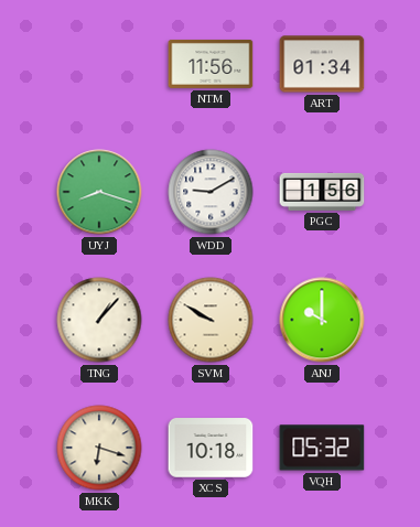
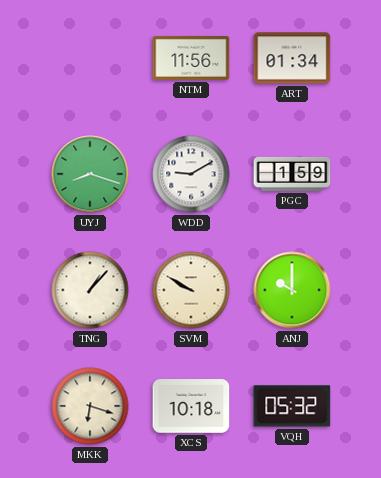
PGC: 1:56 -> 1:59 (292, 174)
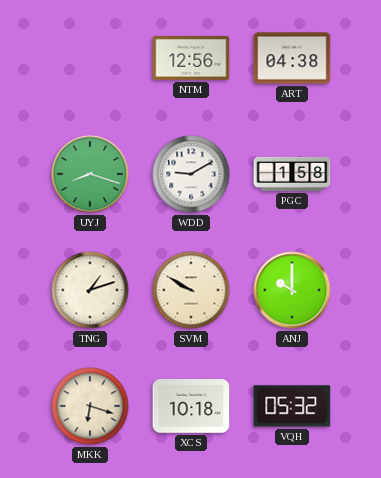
NTM: 11:56 -> 12:56 (191, 58)
ART: 01:34 -> 04:38 (292, 58)
PGC: 1:59 -> 1:58 (292, 174)
TNG: 1:07 -> 1:12 (90, 290)
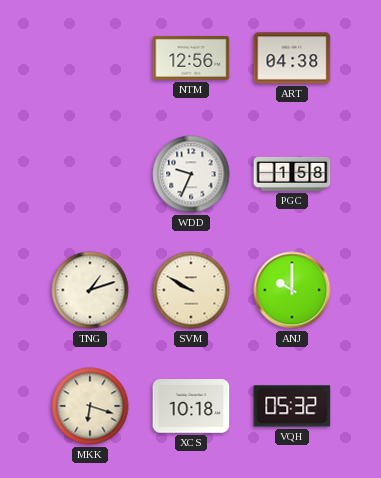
UYJ: 8:18 -> none (90, 174)
WDD: 9:10 -> 9:34 (191, 174)
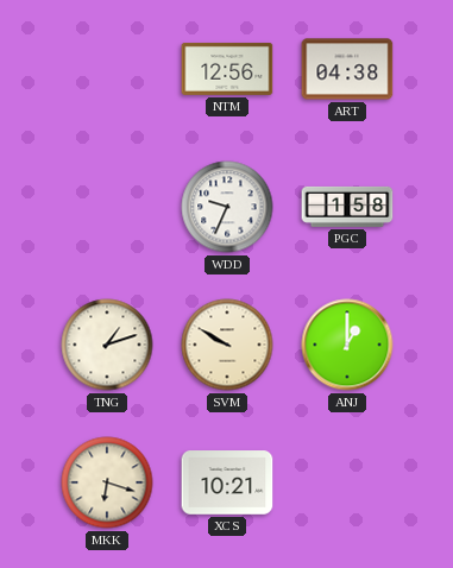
ANJ: 10:00 -> 1:00 (347, 345)
XCS: 10:18 -> 10:21 (227, 482)
VQH: 05:32 -> none (292, 406)
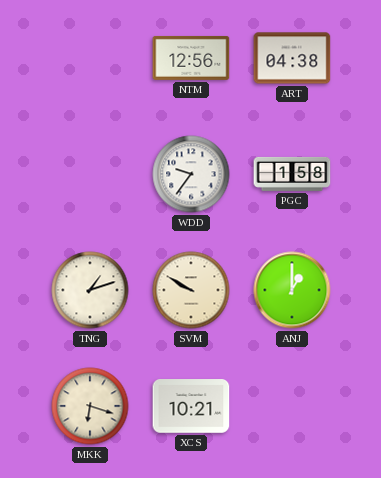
WDD: 9:34 -> 9:36 (191, 174)
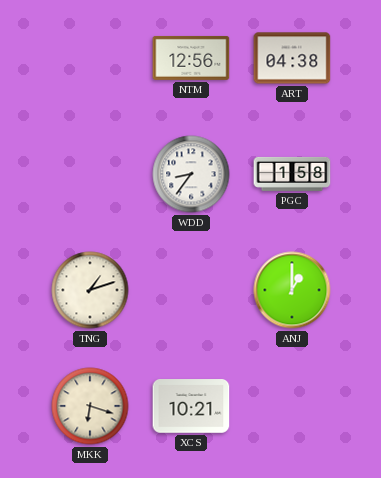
WDD: 9:36 -> 8:36 (191, 174)
SVM: 9:50 -> none (191, 290)
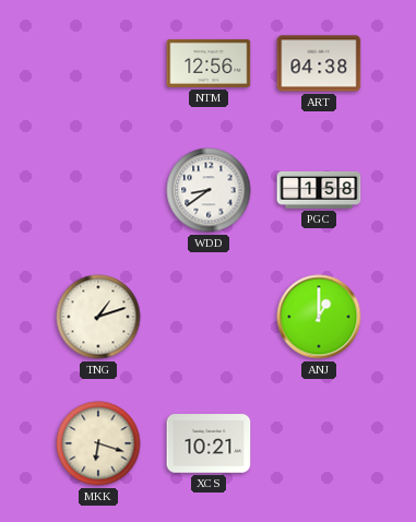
WDD: 8:36 -> 8:39 (209, 190)
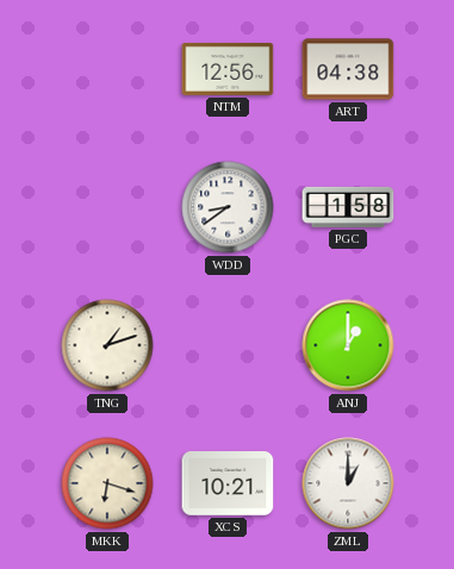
ZML: none -> 1:00 (348, 483)
